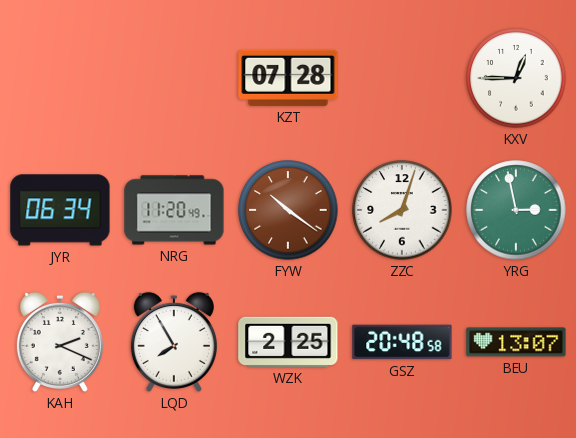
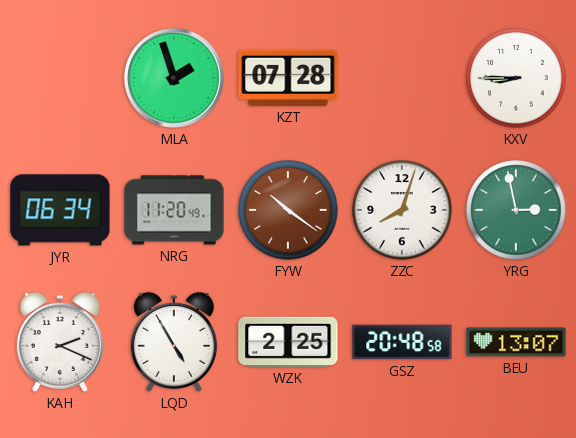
MLA: none -> 1:57 (174, 78)
KXV: 12:45 -> 8:45 (516, 78)
LQD: 7:55 -> 4:55 (174, 342)
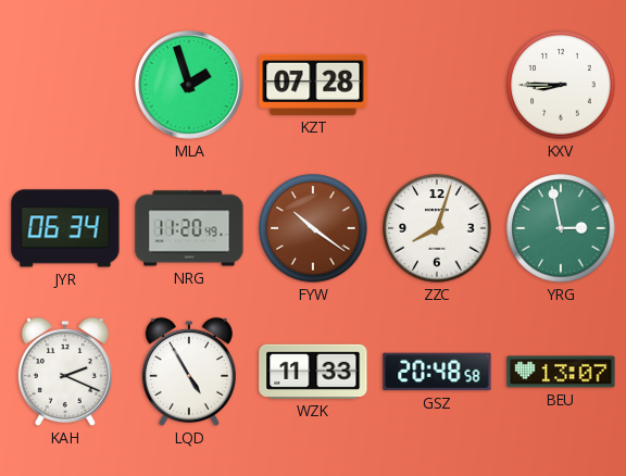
WZK: 2:25 -> 11:33 (313, 372)
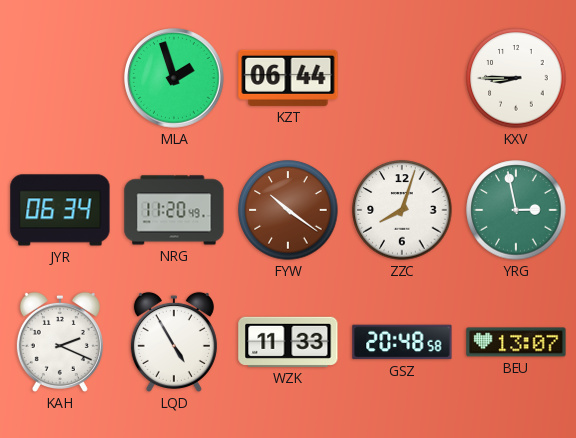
KZT: 07:28 -> 06:44 (288, 78)
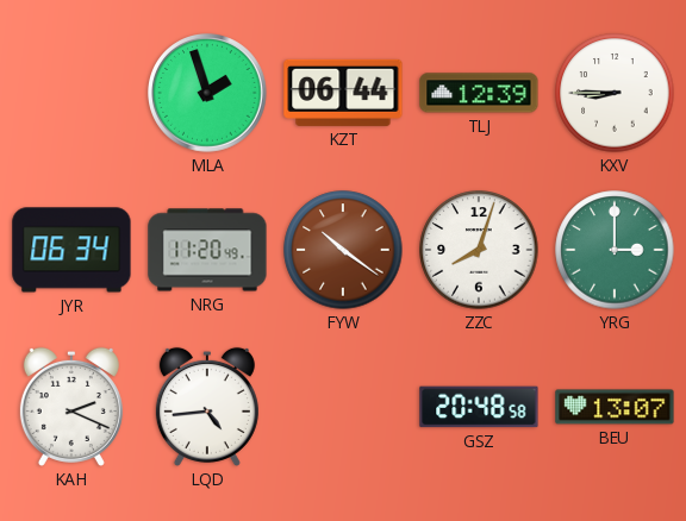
TLJ: none -> 12:39 (479, 93)
YRG: 2:58 -> 3:00 (615, 250)
LQD: 4:55 -> 4:44 (207, 407)
WZK: 11:33 -> none (288, 342)
